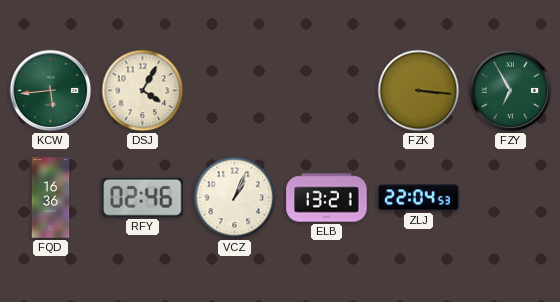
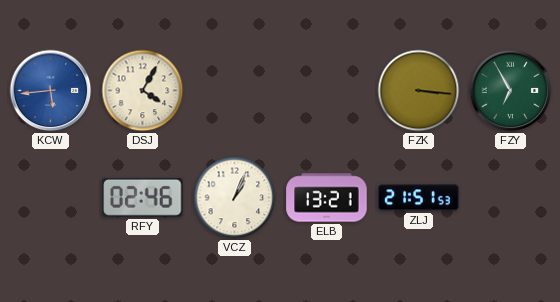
KCW dial: green -> blue (51, 91)
FQD: 16:36 -> none (51, 198)
ZLJ: 22:04 -> 21:51 (419, 198)
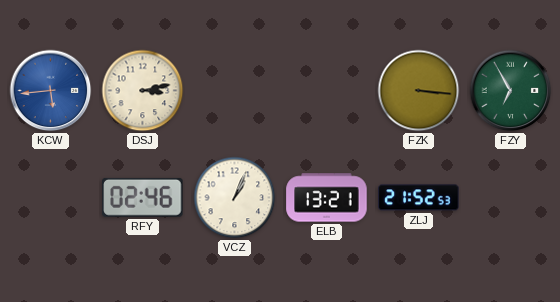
DSJ: 4:05 -> 3:13 (143, 91)
ZLJ: 21:51 -> 21:52 (419, 198)
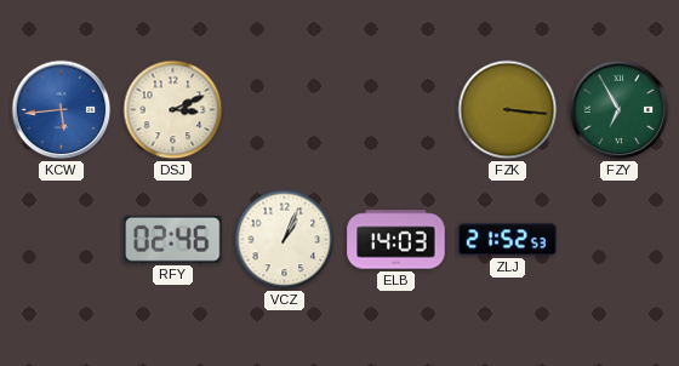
DSJ: 3:13 -> 3:11 (173, 110)
ELB: 13:21 -> 14:03 (396, 240)
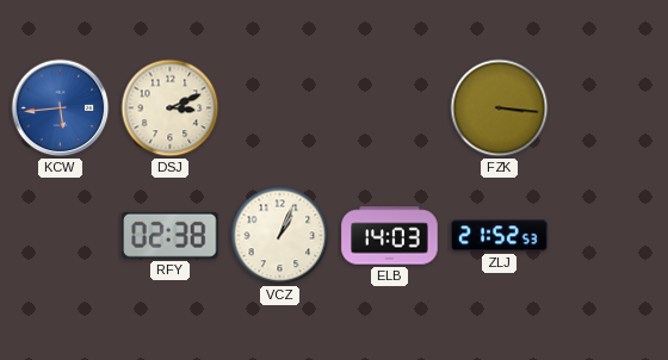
FZY: 6:55 -> none (620, 110)
RFY: 02:46 -> 02:38 (171, 235)
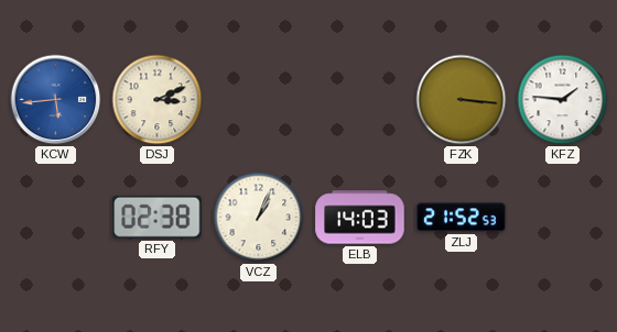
KFZ: none -> 1:46 (563, 100)
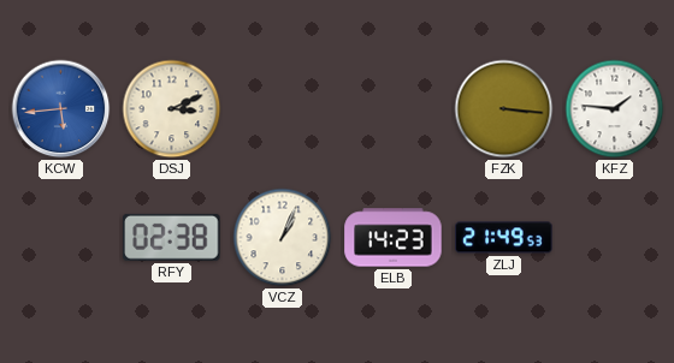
ELB: 14:03 -> 14:23 (394, 238)
ZLJ: 21:52 -> 21:49 (504, 238)
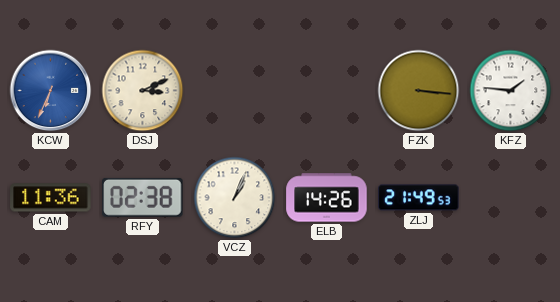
KCW: 5:44 -> 6:34 (51, 91)
CAM: none -> 11:36 (51, 198)
ELB: 14:23 -> 14:26 (327, 198)
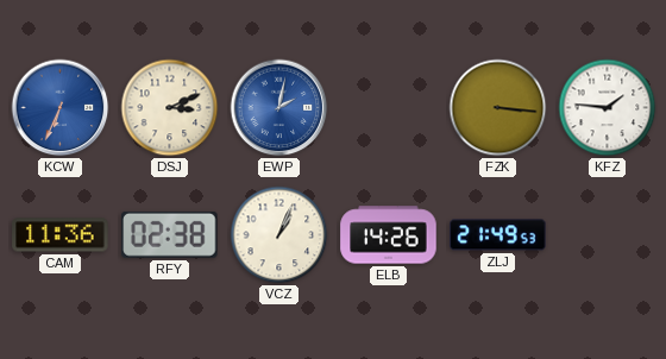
EWP: none -> 2:02 (279, 108)
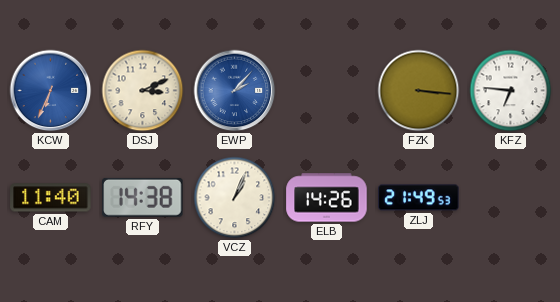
EWP: 2:02 -> 2:07 (235, 91)
KFZ: 1:46 -> 6:46 (511, 91)
CAM: 11:36 -> 11:40 (51, 198)
RFY: 02:38 -> 14:38 (143, 197)
